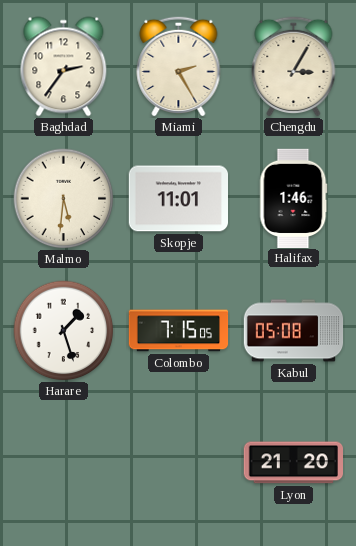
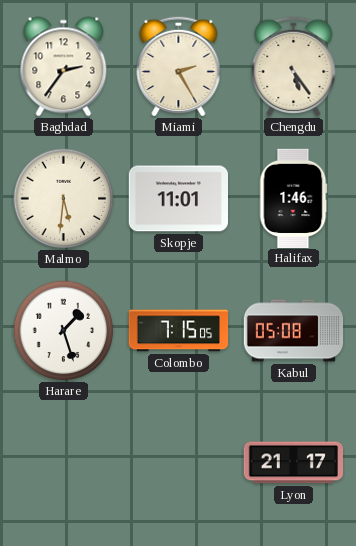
Chengdu: 3:05 -> 5:24 (294, 66)
Lyon: 21:20 -> 21:17 (293, 463)
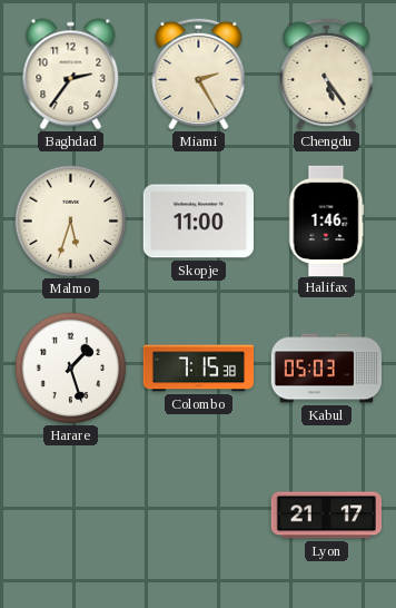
Malmo: 5:31 -> 5:33 (71, 222)
Skopje: 11:01 -> 11:00 (198, 222)
Colombo: 7:15:05 -> 7:15:38 (199, 369)
Kabul: 05:08 -> 05:03 (327, 369)
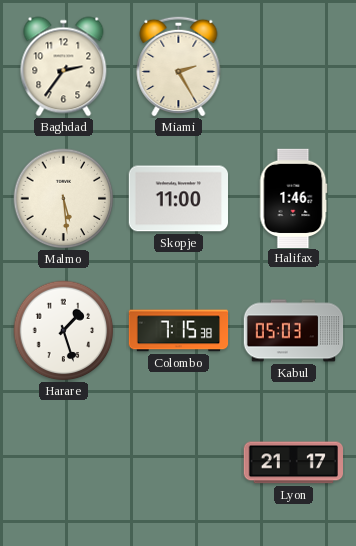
Chengdu: 5:24 -> none (327, 73)
Malmo: 5:33 -> 5:29 (64, 199)
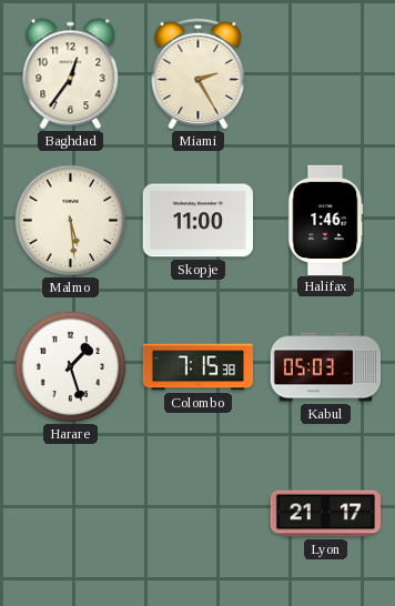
Baghdad: 2:36 -> 12:36 (71, 74)
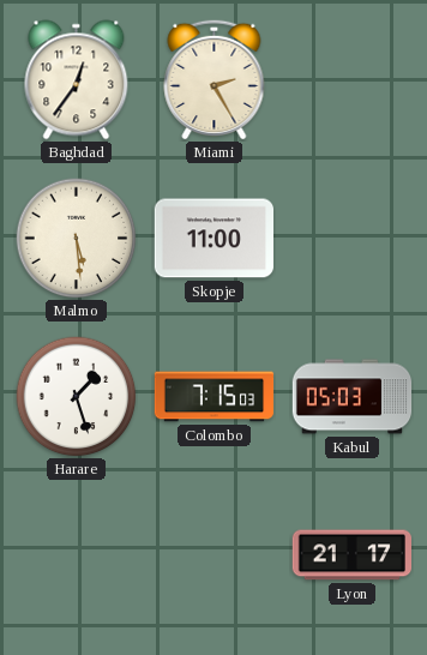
Halifax: 1:46 -> none (326, 220)
Colombo: 7:15:38 -> 7:15:03 (215, 397)
